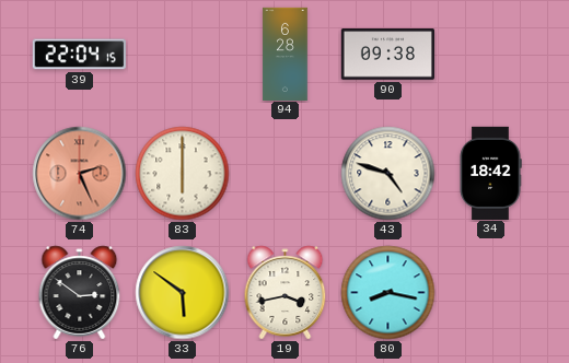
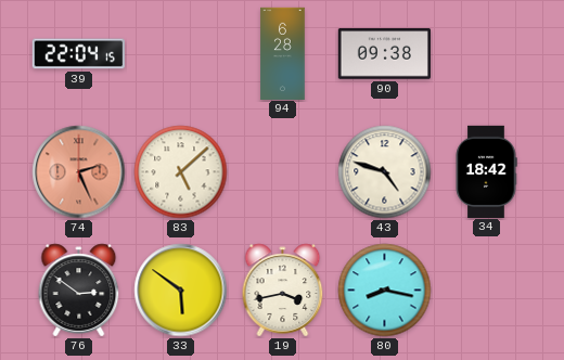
83: 6:00 -> 5:08 (181, 172)
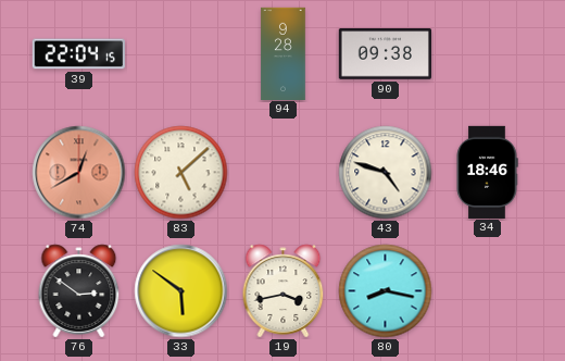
94: 6:28 -> 9:28 (284, 53)
74: 2:26 -> 12:40 (79, 173)
34: 18:42 -> 18:46 (487, 172)
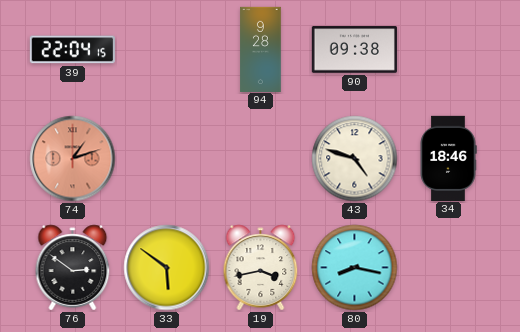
74: 12:40 -> 1:12 (73, 159)
83: 5:08 -> none (181, 173)
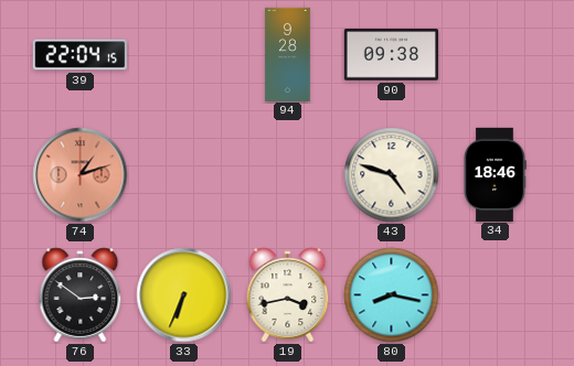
33: 5:51 -> 6:34 (184, 295)
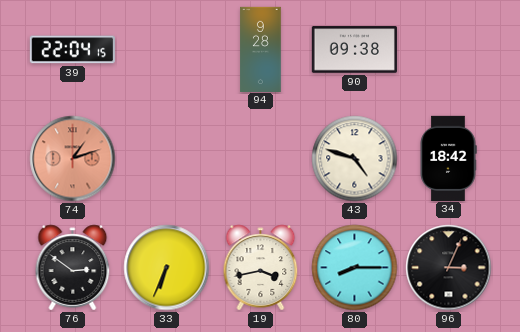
34: 18:46 -> 18:42 (448, 158)
80: 8:17 -> 8:15 (355, 268)
96: none -> 3:04 (449, 268)
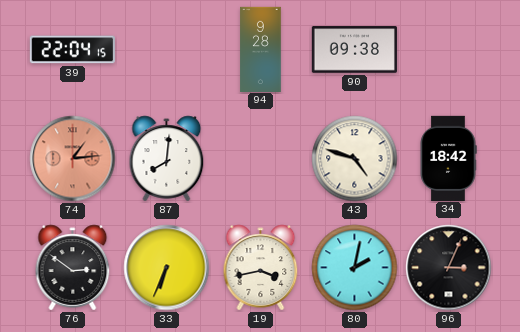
74: 1:12 -> 1:14 (73, 159)
87: none -> 8:01 (167, 159)
80: 8:15 -> 2:02 (355, 268)
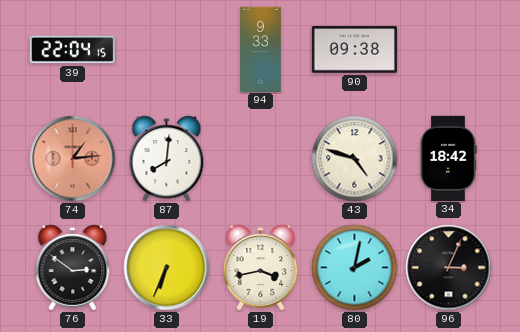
94: 9:28 -> 9:33 (261, 49)
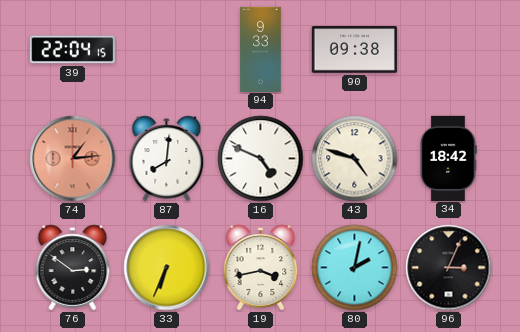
16: none -> 4:49 (261, 159)
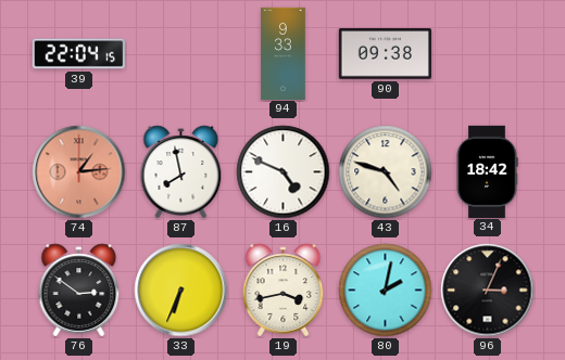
87: 8:01 -> 7:58 (181, 172)
